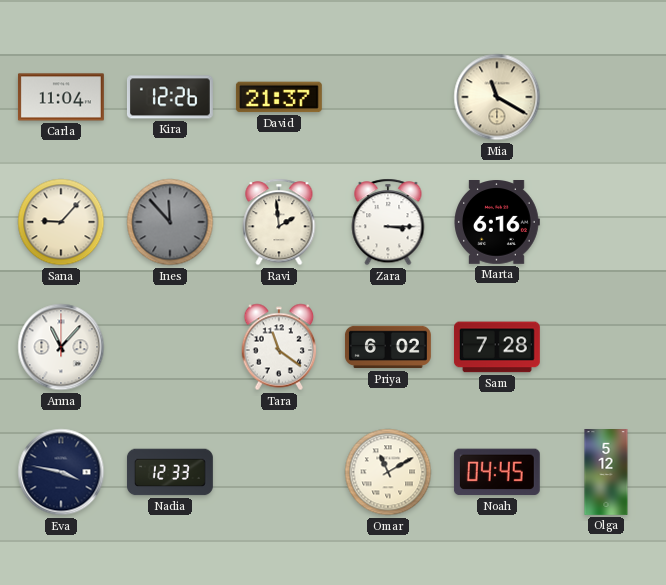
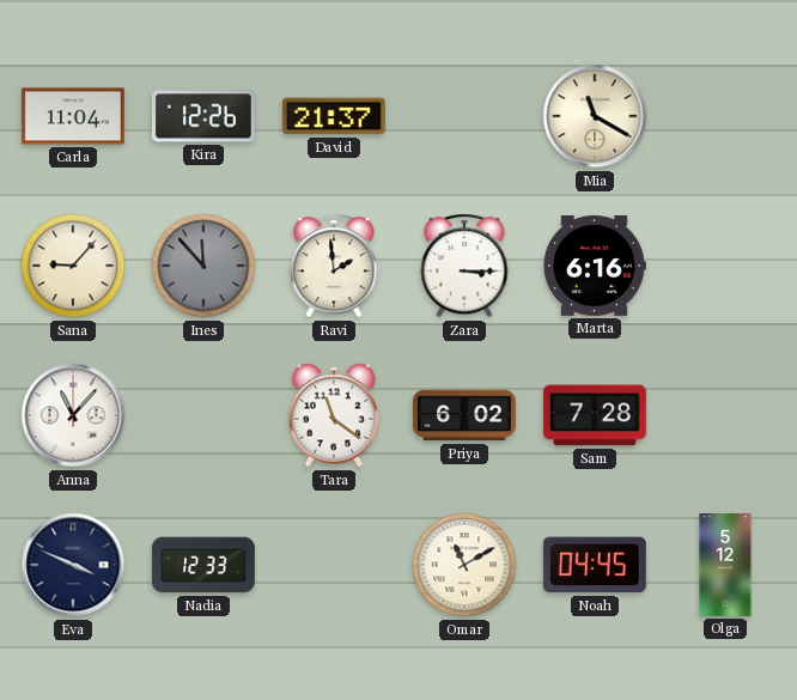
Eva: 3:47 -> 3:49 (73, 565)
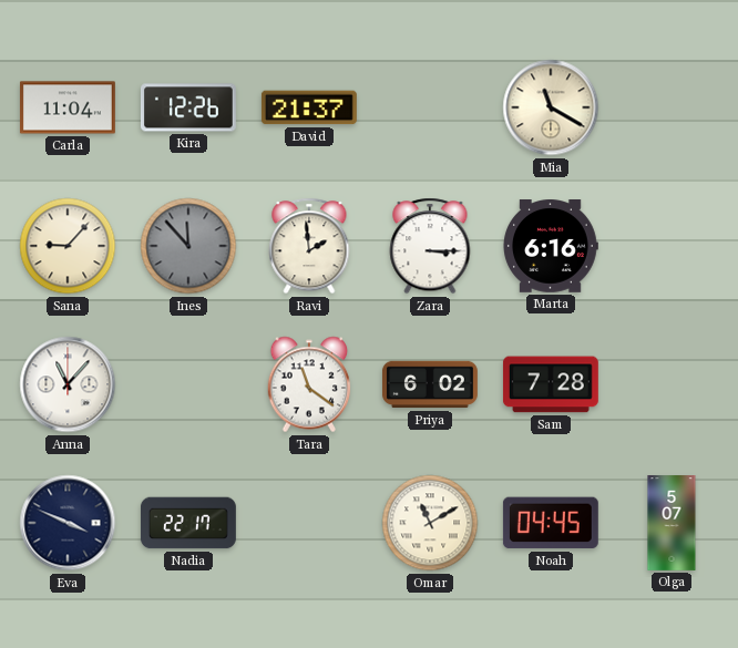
Nadia: 12:33 -> 22:17 (188, 523)
Olga: 5:12 -> 5:07 (672, 524)
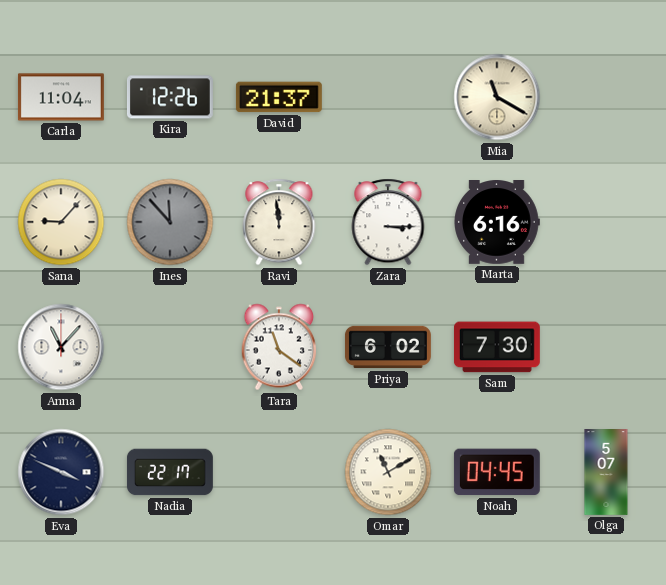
Ravi: 1:59 -> 11:59 (279, 222)
Sam: 7:28 -> 7:30 (497, 347)
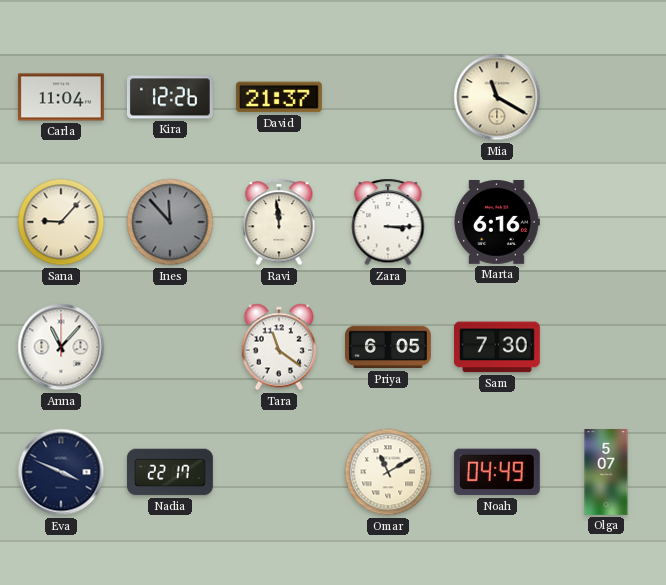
Priya: 6:02 -> 6:05 (388, 347)
Noah: 04:45 -> 04:49 (497, 472)
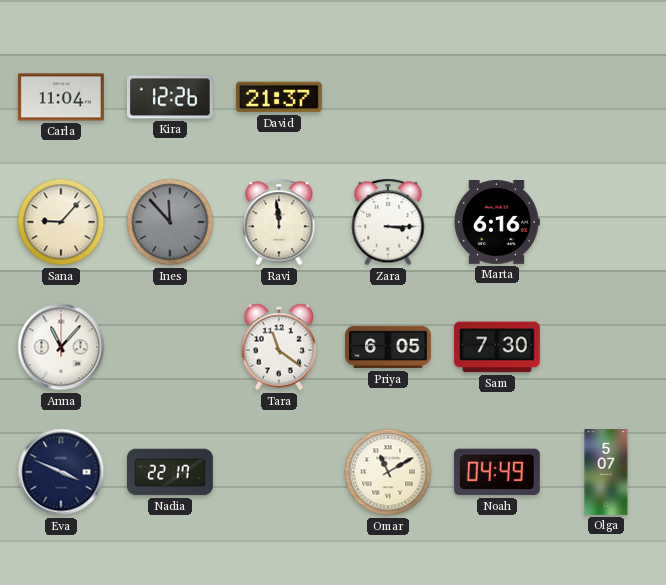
Mia: 11:20 -> none (497, 97)
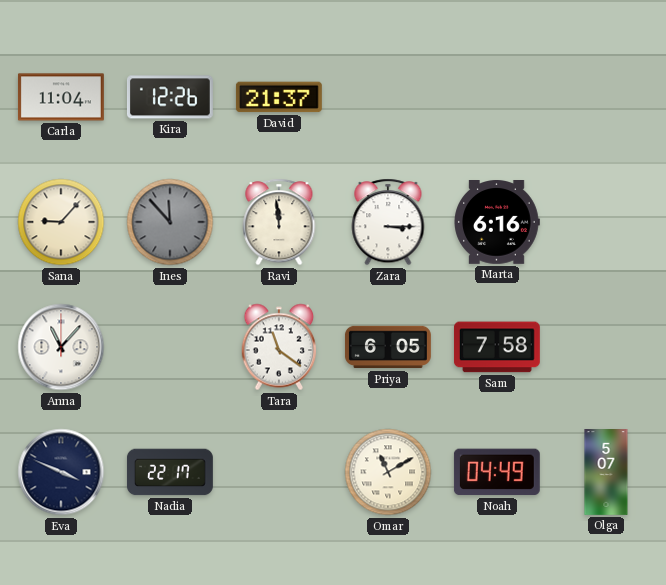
Sam: 7:30 -> 7:58 (497, 347)
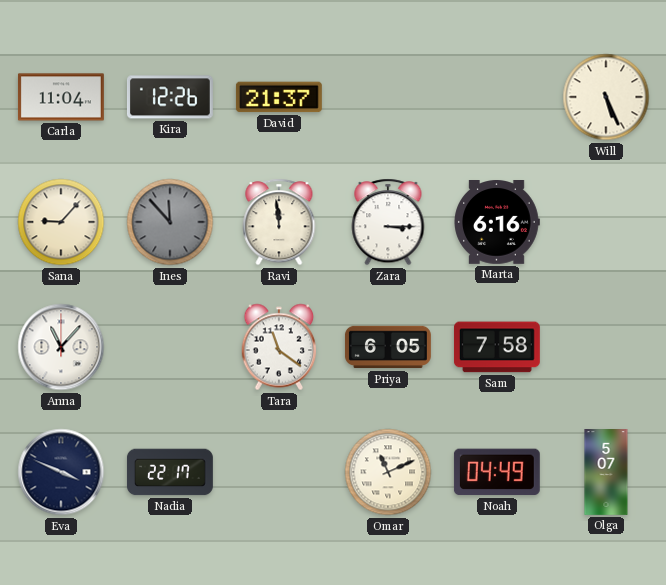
Will: none -> 5:26 (606, 97)
Omar: 11:10 -> 11:11 (388, 472)
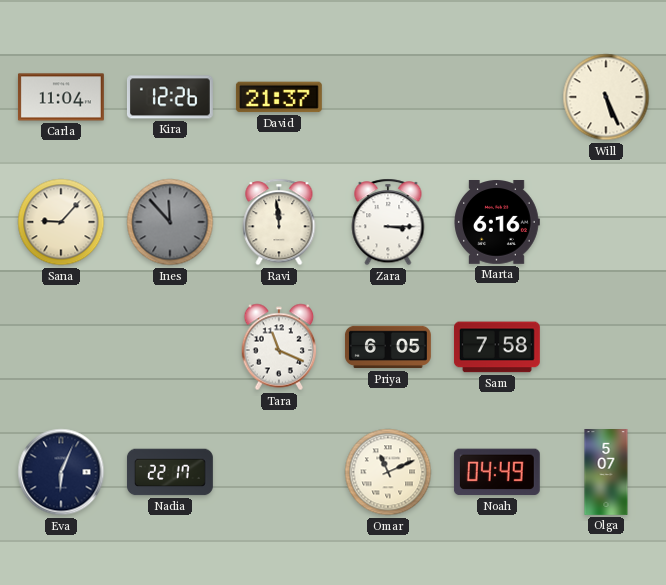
Anna: 11:07 -> none (61, 347)
Tara: 11:21 -> 11:19 (279, 347)
Eva: 3:49 -> 6:04 (61, 472)
